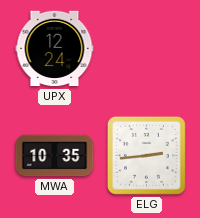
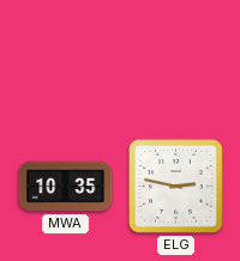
UPX: 12:24 -> none (55, 49)
ELG: 2:44 -> 2:47 (175, 186)
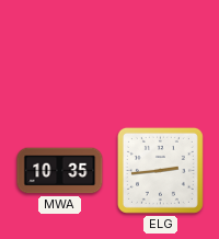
ELG: 2:47 -> 2:44 (160, 170)
